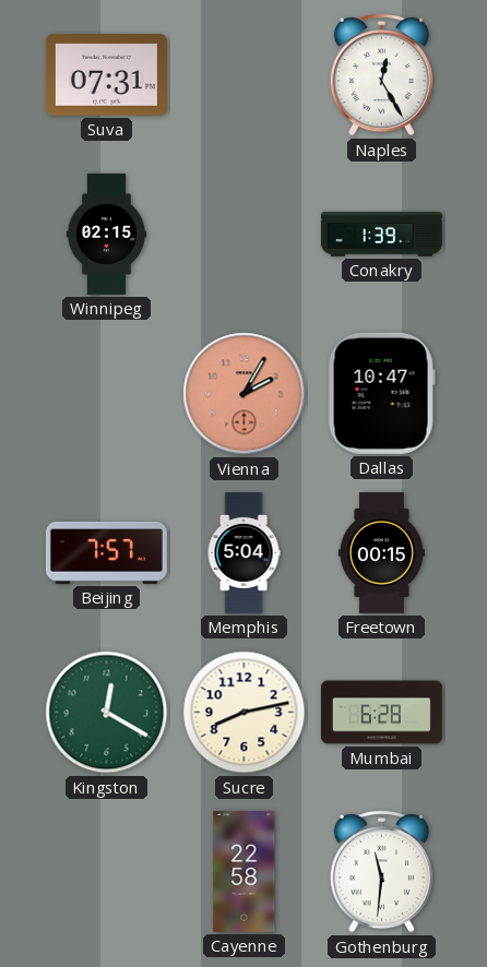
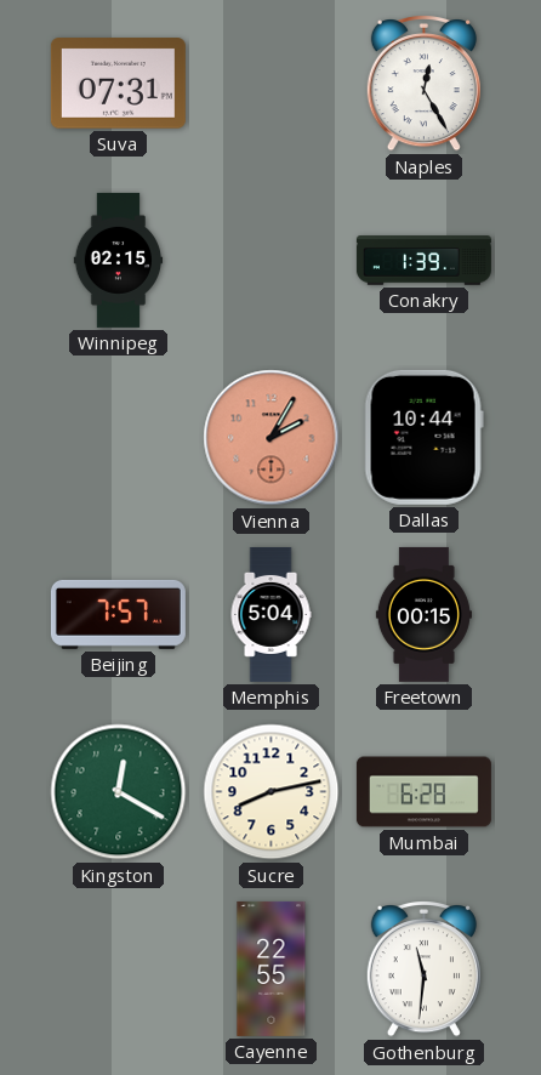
Dallas: 10:47 -> 10:44 (423, 437)
Cayenne: 22:58 -> 22:55 (272, 968)
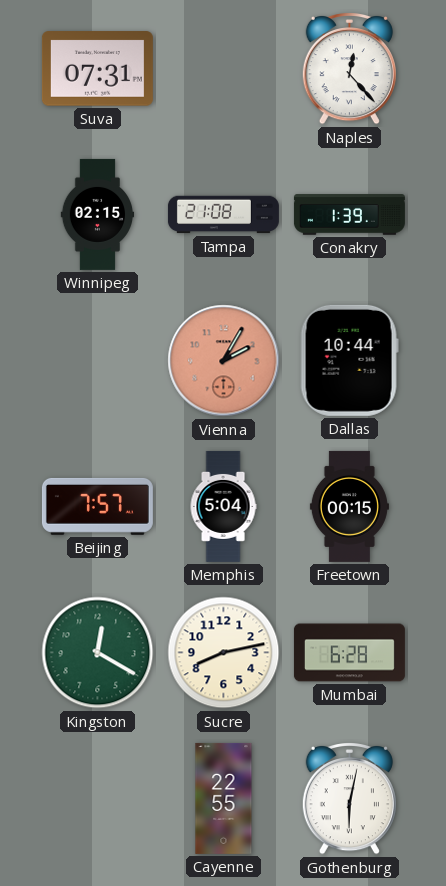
Naples: 12:25 -> 12:23 (349, 69)
Tampa: none -> 21:08 (223, 215)
Gothenburg: 11:31 -> 6:02 (349, 799)
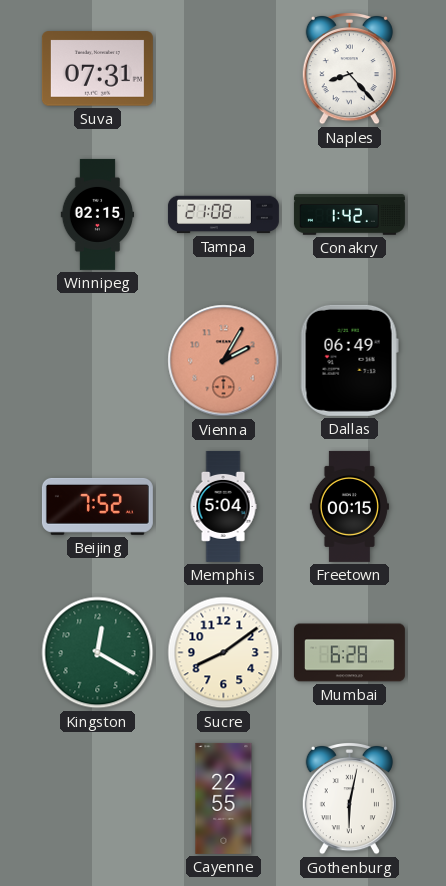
Naples: 12:23 -> 8:23 (349, 69)
Conakry: 1:39 -> 1:42 (349, 215)
Dallas: 10:44 -> 06:49 (349, 360)
Beijing: 7:57 -> 7:52 (97, 506)
Sucre: 8:13 -> 8:09 (224, 653)
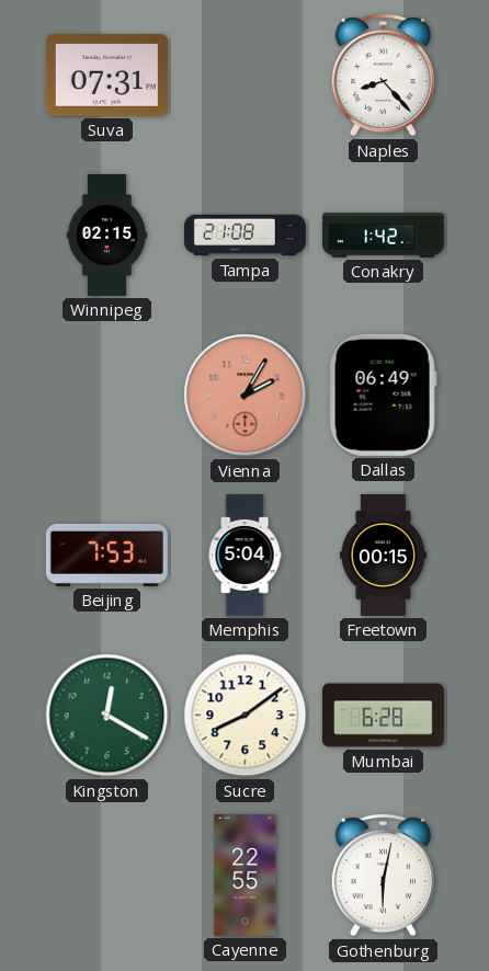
Beijing: 7:52 -> 7:53 (106, 555)
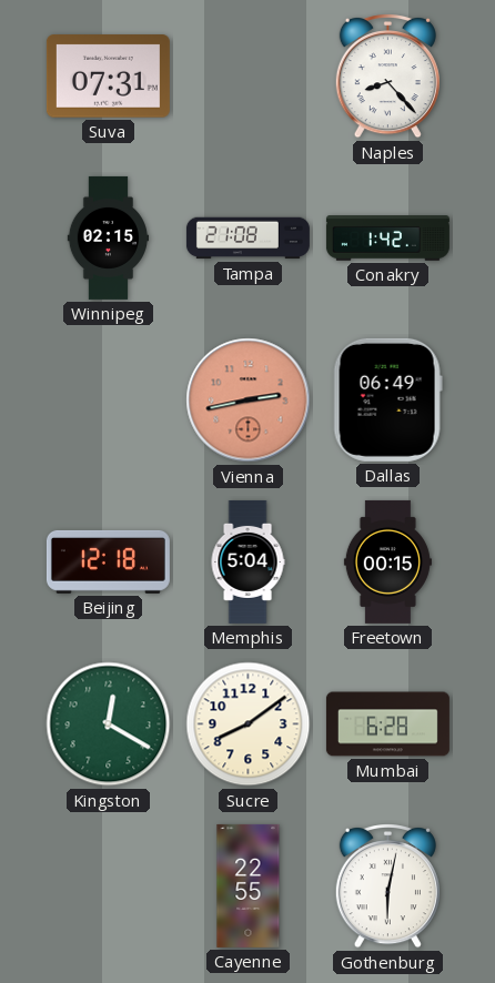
Vienna: 2:05 -> 2:43 (249, 401)
Beijing: 7:53 -> 12:18 (108, 561)
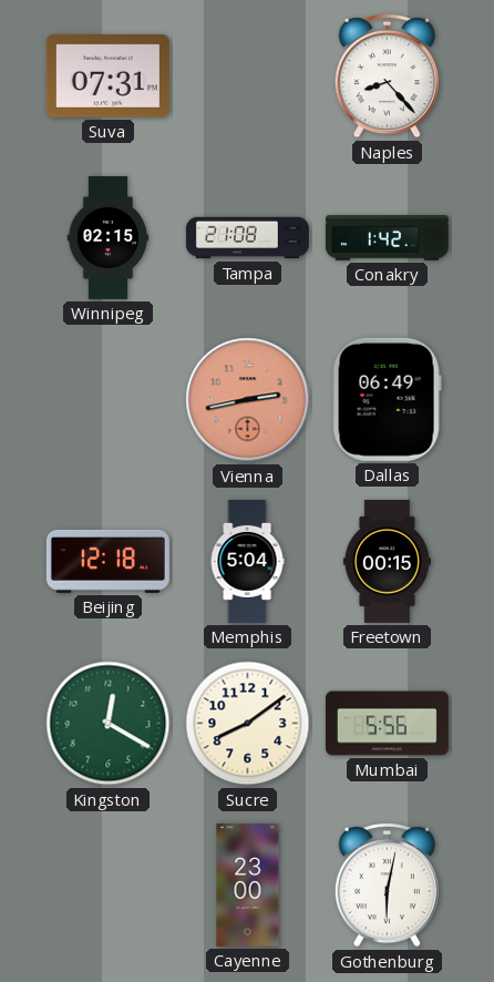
Mumbai: 6:28 -> 5:56 (387, 724)
Cayenne: 22:55 -> 23:00 (248, 884)
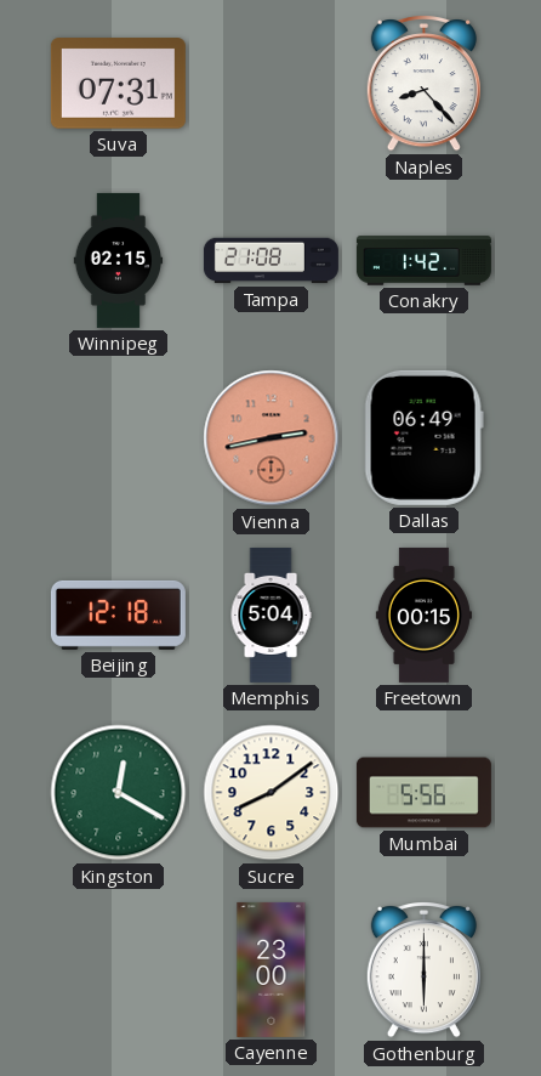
Gothenburg: 6:02 -> 6:00 (423, 970)
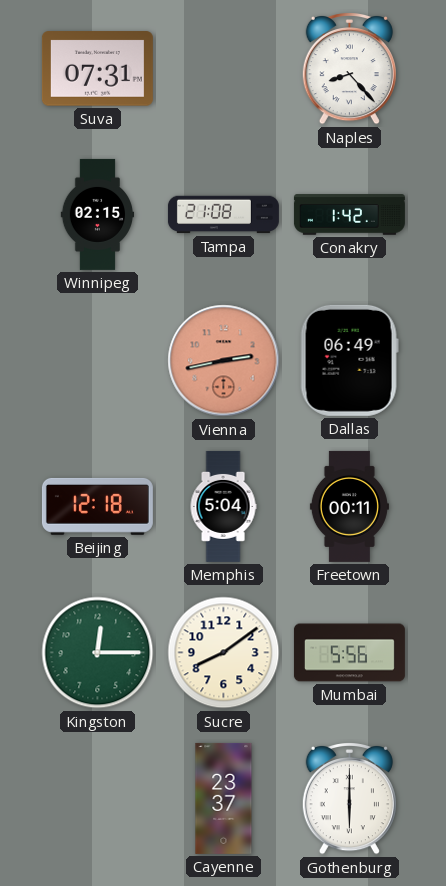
Freetown: 00:15 -> 00:11 (349, 506)
Kingston: 12:20 -> 12:15 (98, 653)
Cayenne: 23:00 -> 23:37 (224, 798)
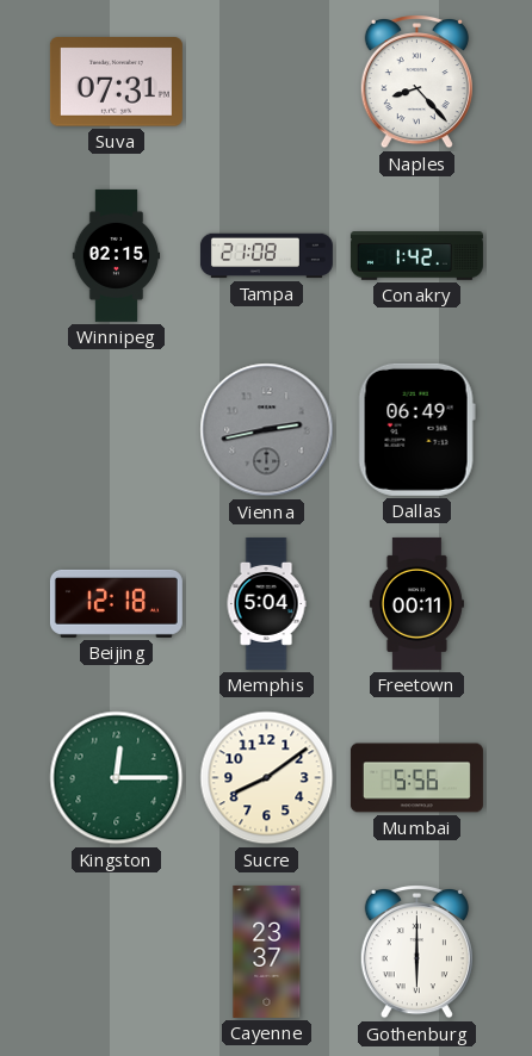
Vienna dial: salmon -> grey (267, 430)
